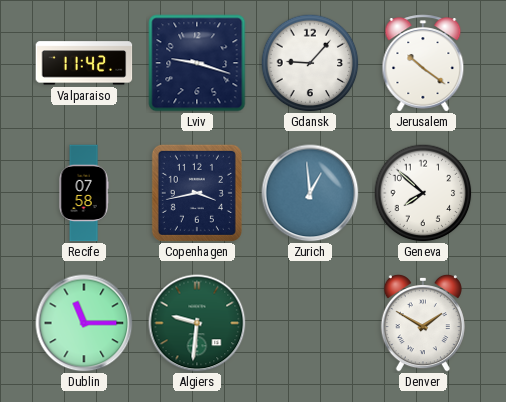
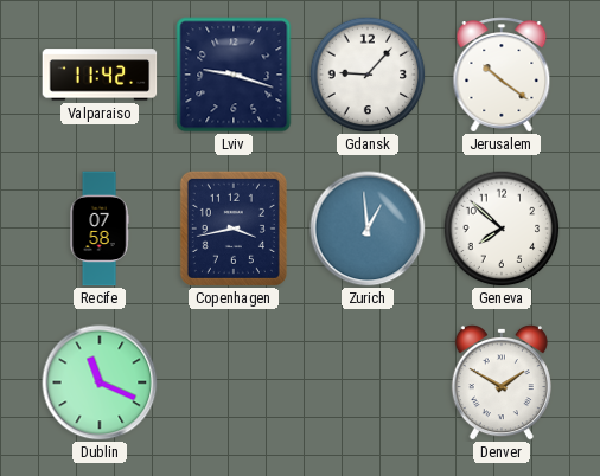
Dublin: 11:15 -> 11:19 (100, 382)
Algiers: 9:31 -> none (197, 323)
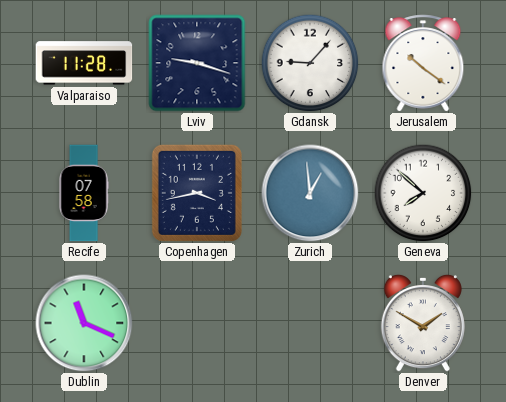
Valparaiso: 11:42 -> 11:28 (84, 63)
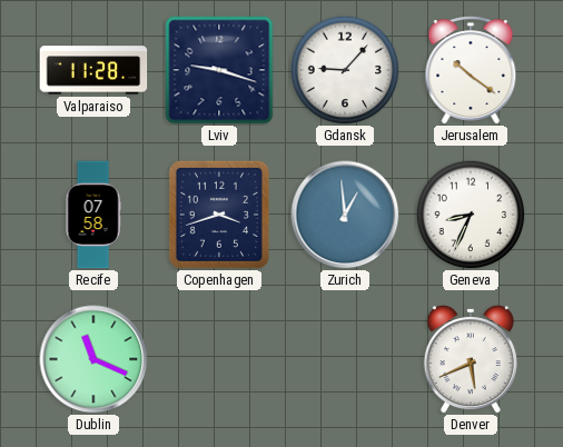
Copenhagen: 3:43 -> 3:42 (219, 215)
Geneva: 7:52 -> 8:34 (471, 215)
Denver: 1:50 -> 5:41 (471, 359)
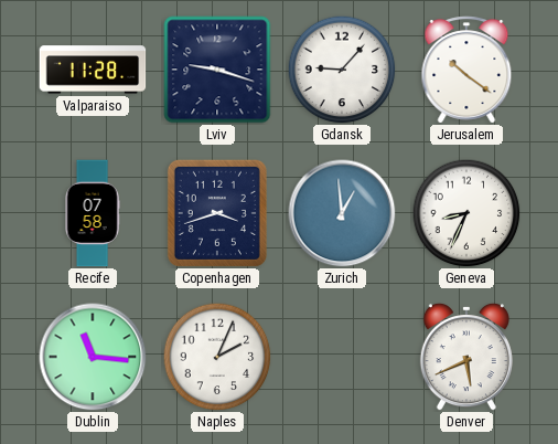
Dublin: 11:19 -> 11:16 (93, 357)
Naples: none -> 2:04 (217, 357)
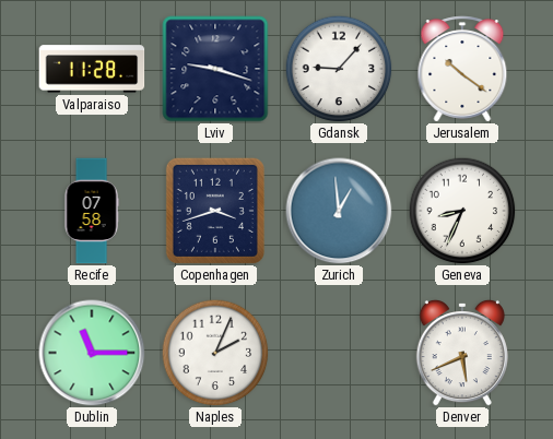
Dublin: 11:16 -> 11:15 (92, 353)
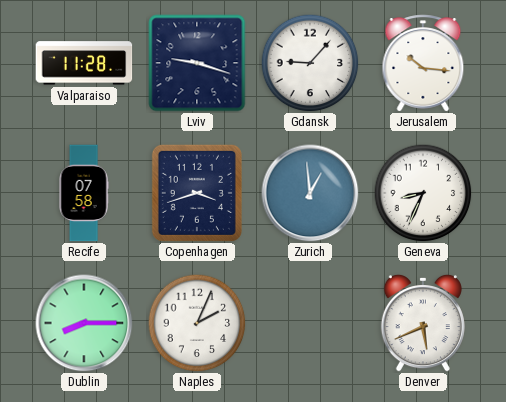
Jerusalem: 10:21 -> 10:16 (423, 63)
Dublin: 11:15 -> 8:15 (84, 323)
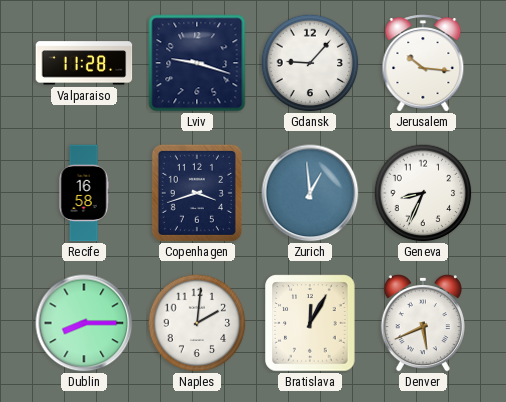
Recife: 07:58 -> 16:58 (84, 193)
Naples: 2:04 -> 2:01 (197, 323)
Bratislava: none -> 12:05 (310, 323)
